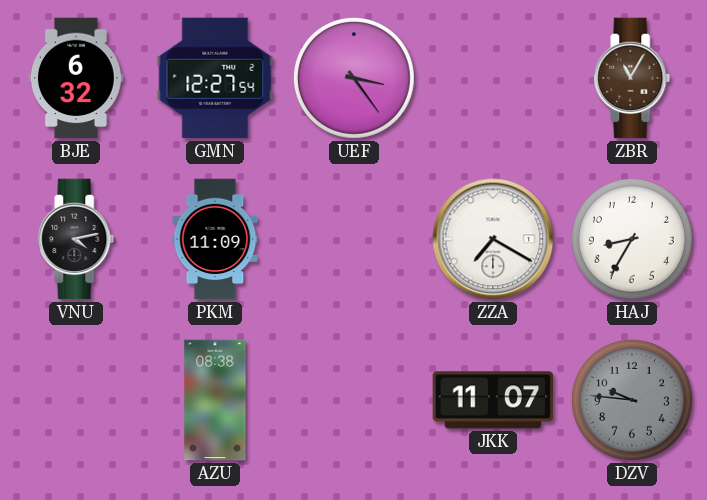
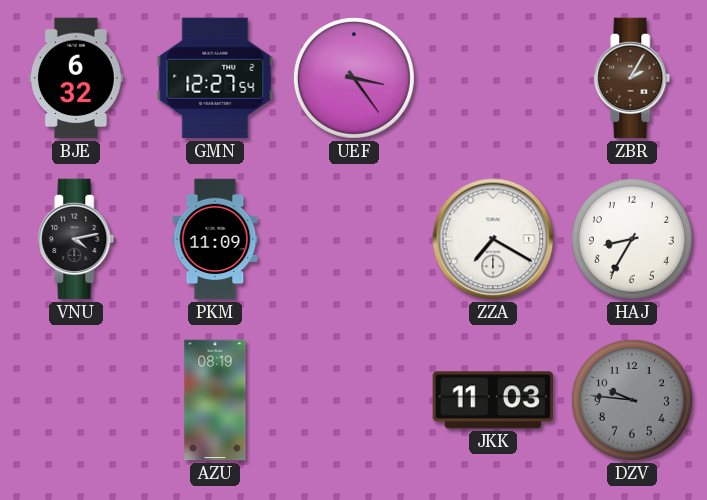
ZBR: 11:05 -> 2:05 (632, 78)
AZU: 08:38 -> 08:19 (215, 400)
JKK: 11:07 -> 11:03 (493, 400)
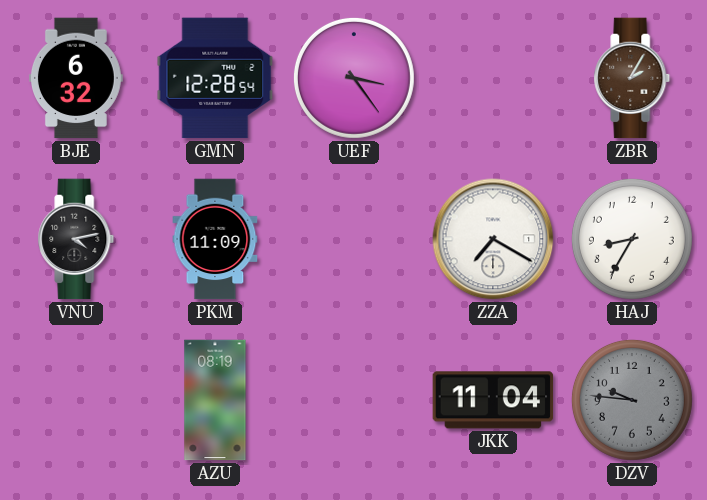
GMN: 12:27 -> 12:28 (215, 78)
JKK: 11:03 -> 11:04 (493, 400)
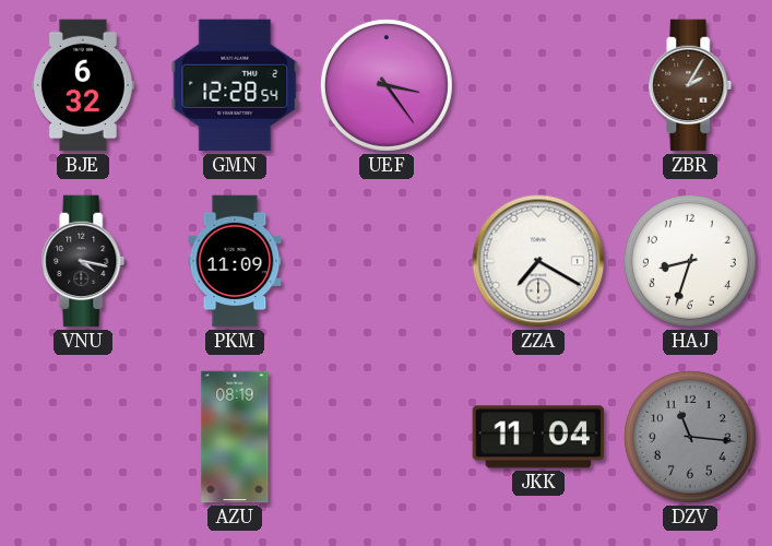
VNU: 4:13 -> 4:17 (83, 261)
HAJ: 8:35 -> 8:33 (690, 261)
DZV: 9:46 -> 11:16 (690, 437)
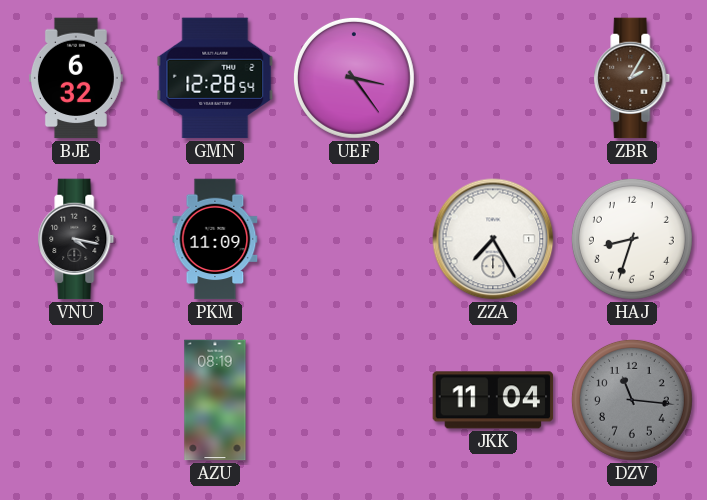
ZZA: 7:20 -> 7:25 (493, 239)
